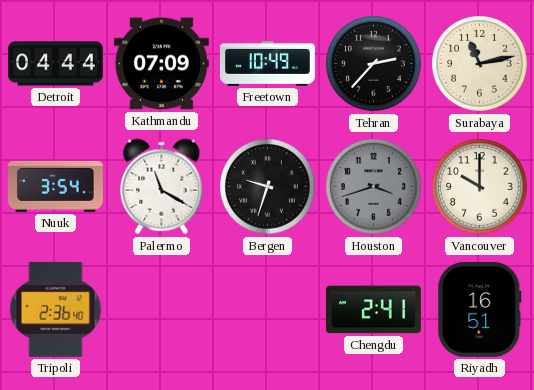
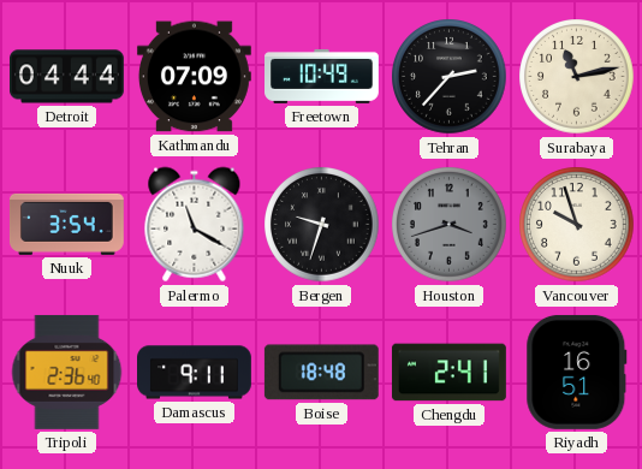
Vancouver: 10:00 -> 9:57 (577, 225)
Damascus: none -> 9:11 (195, 373)
Boise: none -> 18:48 (321, 373)
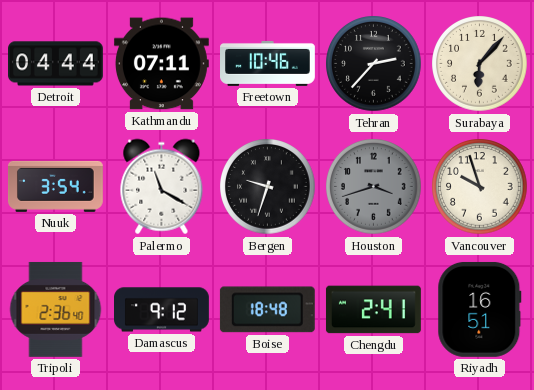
Kathmandu: 07:09 -> 07:11 (161, 64)
Freetown: 10:49 -> 10:46 (268, 63)
Surabaya: 11:13 -> 6:07 (480, 64)
Damascus: 9:11 -> 9:12 (162, 310)
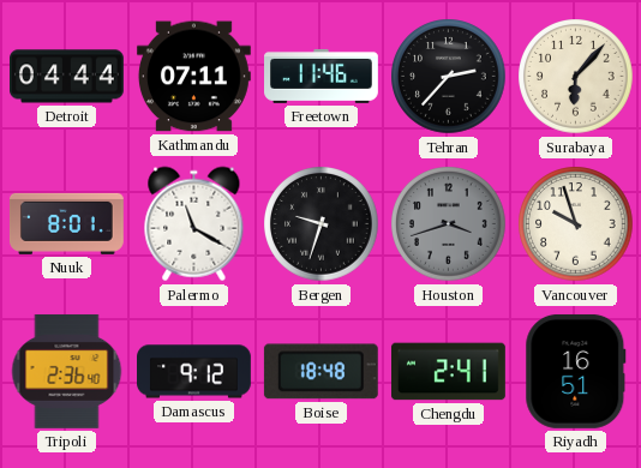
Freetown: 10:46 -> 11:46 (322, 76)
Nuuk: 3:54 -> 8:01 (66, 223)
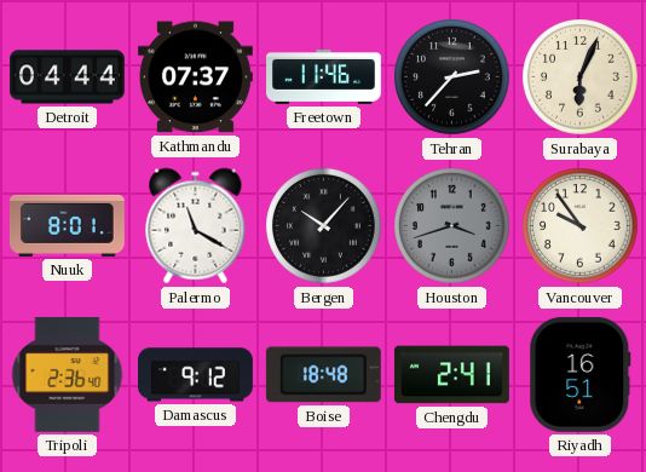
Kathmandu: 07:11 -> 07:37 (195, 77)
Surabaya: 6:07 -> 6:04 (581, 77)
Bergen: 9:33 -> 10:07 (324, 226)
Vancouver: 9:57 -> 9:54 (581, 226)
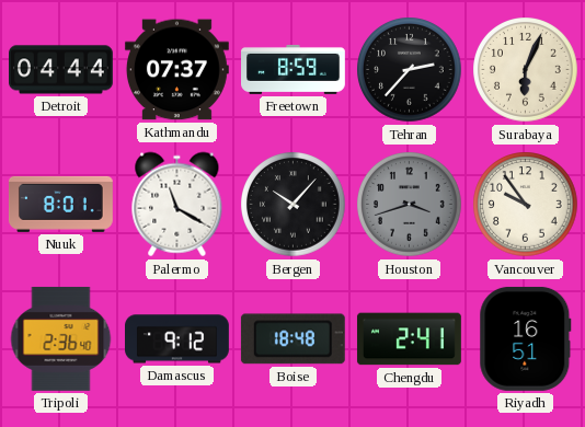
Freetown: 11:46 -> 8:59 (294, 69)
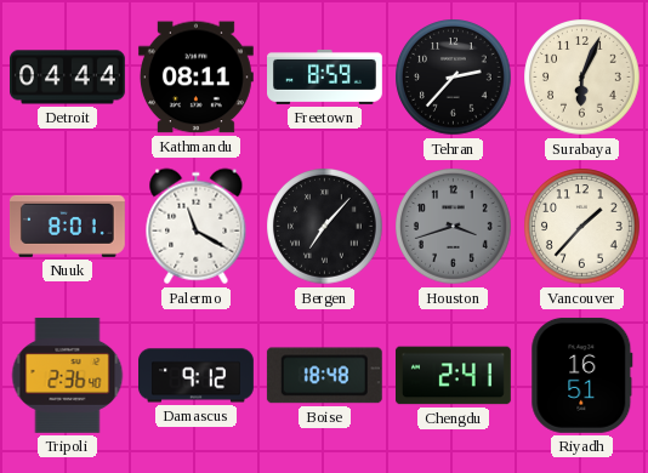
Kathmandu: 07:37 -> 08:11 (195, 78)
Bergen: 10:07 -> 7:07 (325, 227)
Vancouver: 9:54 -> 1:37 (582, 227)
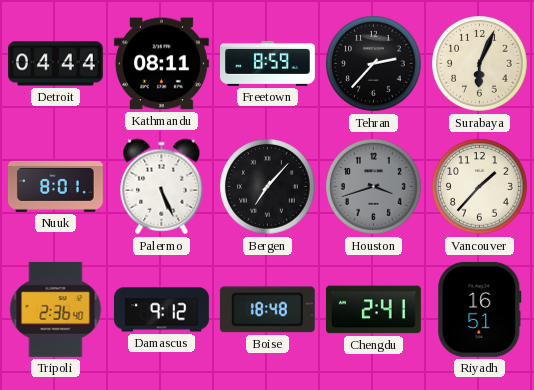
Palermo: 11:20 -> 5:26 (162, 187)
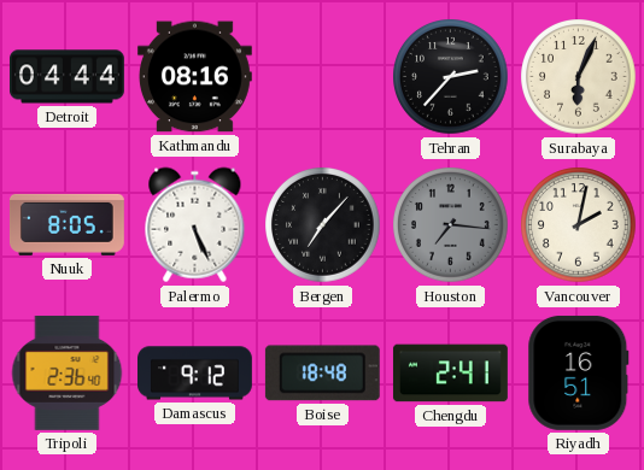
Kathmandu: 08:11 -> 08:16 (194, 77)
Freetown: 8:59 -> none (268, 63)
Nuuk: 8:01 -> 8:05 (66, 224)
Houston: 3:42 -> 7:16 (451, 225)
Vancouver: 1:37 -> 2:02 (579, 225)
